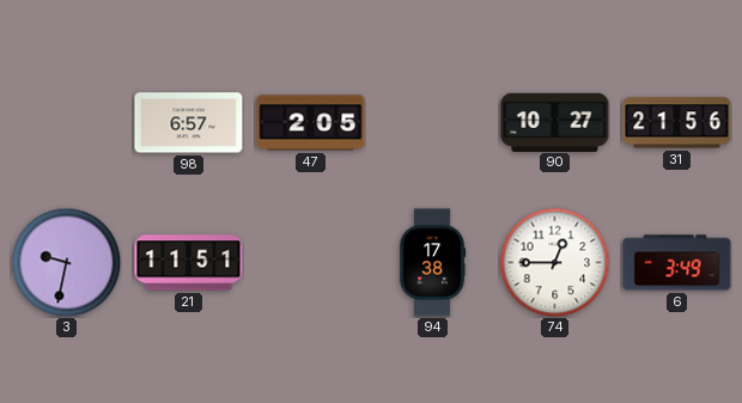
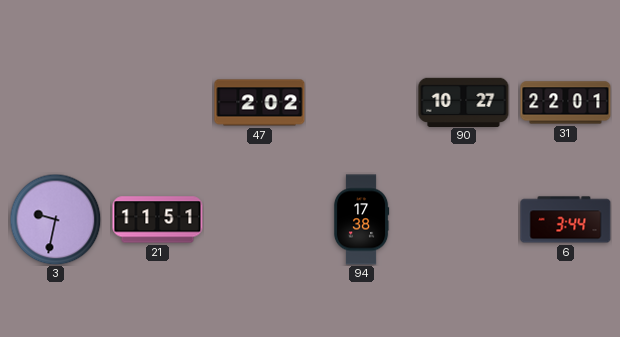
98: 6:57 -> none (189, 123)
47: 2:05 -> 2:02 (260, 103)
31: 21:56 -> 22:01 (566, 103)
74: 12:45 -> none (554, 262)
6: 3:49 -> 3:44 (566, 220)
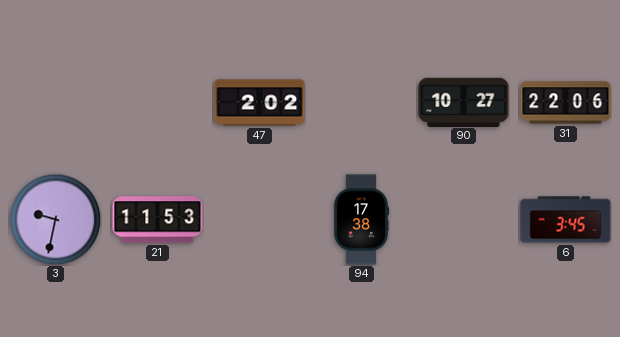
31: 22:01 -> 22:06 (566, 103)
21: 11:51 -> 11:53 (158, 220)
6: 3:44 -> 3:45 (566, 220)
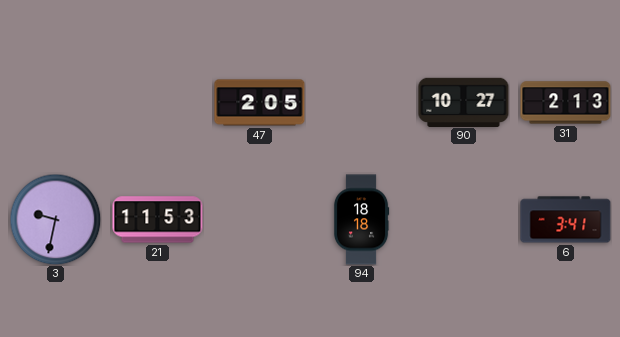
47: 2:02 -> 2:05 (260, 103)
31: 22:06 -> 2:13 (566, 103)
94: 17:38 -> 18:18 (361, 220)
6: 3:45 -> 3:41 (566, 220)
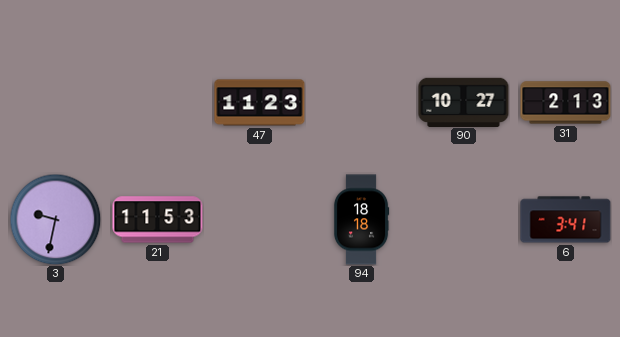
47: 2:05 -> 11:23 (260, 103)
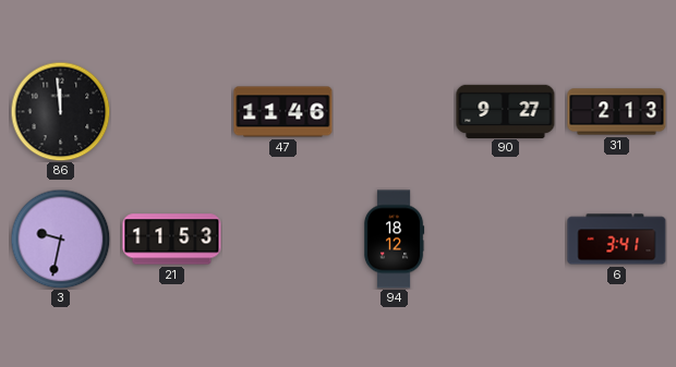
86: none -> 11:59 (60, 111)
47: 11:23 -> 11:46 (283, 112)
90: 10:27 -> 9:27 (506, 111)
94: 18:18 -> 18:12 (394, 240)
